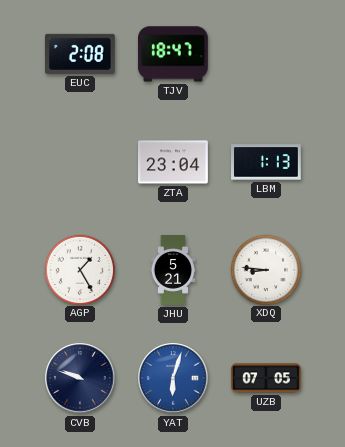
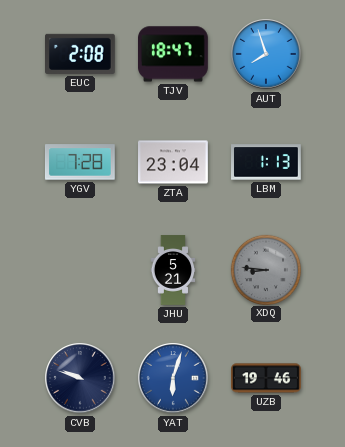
AUT: none -> 7:57 (266, 54)
YGV: none -> 7:28 (80, 162)
AGP: 1:25 -> none (79, 269)
XDQ dial: white -> grey (265, 269)
UZB: 07:05 -> 19:46 (267, 378)
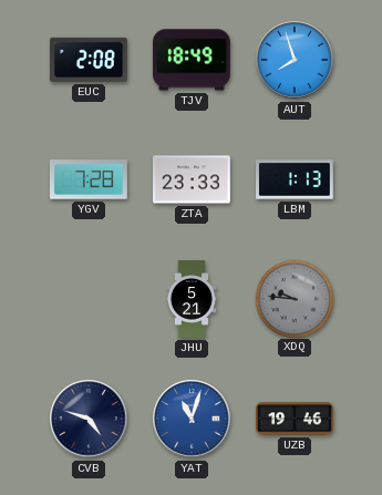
TJV: 18:47 -> 18:49 (193, 60)
ZTA: 23:04 -> 23:33 (193, 179)
XDQ: 8:46 -> 9:46 (293, 298)
CVB: 9:48 -> 4:48 (89, 419)
YAT: 6:03 -> 11:03 (192, 419)
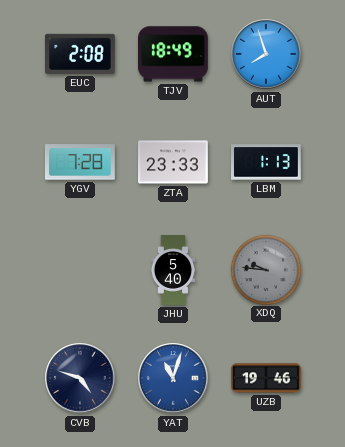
JHU: 5:21 -> 5:40 (173, 270)
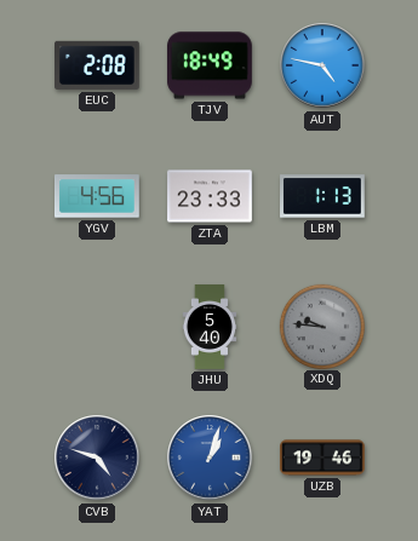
AUT: 7:57 -> 4:47 (322, 65)
YGV: 7:28 -> 4:56 (97, 196)
YAT: 11:03 -> 1:03 (210, 457)
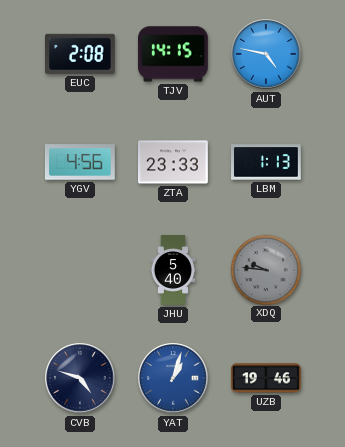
TJV: 18:49 -> 14:15 (174, 54)
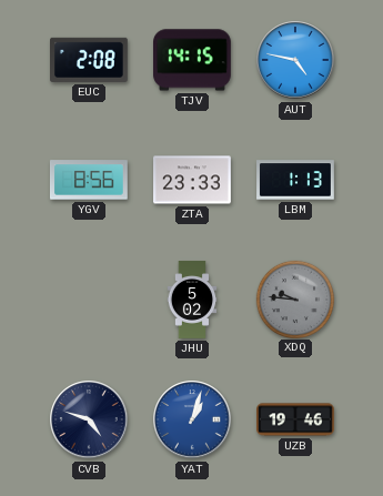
YGV: 4:56 -> 8:56 (89, 180)
JHU: 5:40 -> 5:02 (192, 300)
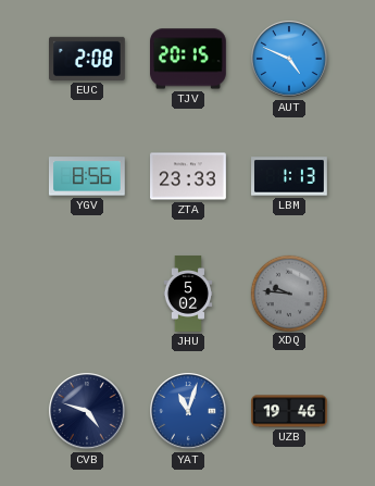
TJV: 14:15 -> 20:15 (189, 59)
AUT: 4:47 -> 4:49 (289, 59)
YAT: 1:03 -> 11:03 (188, 411)
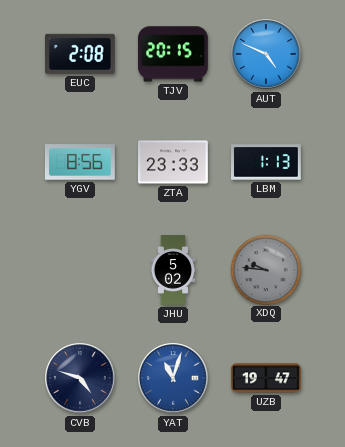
UZB: 19:46 -> 19:47 (267, 378)
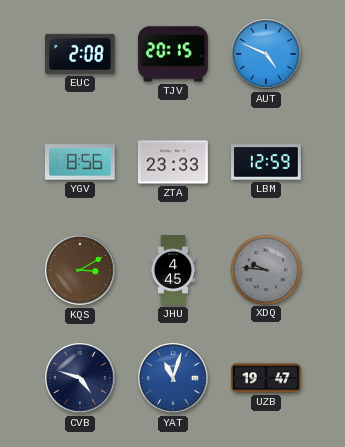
LBM: 1:13 -> 12:59 (267, 162)
KQS: none -> 3:10 (80, 270)
JHU: 5:02 -> 4:45 (173, 270)
